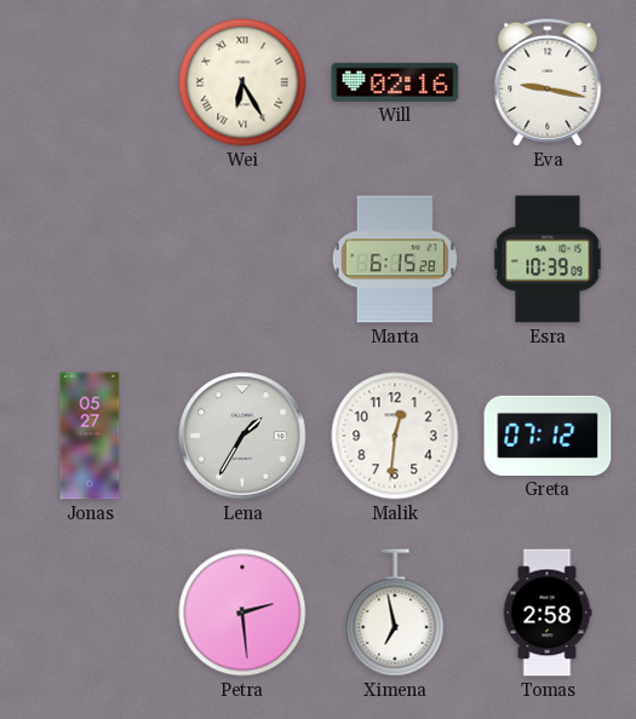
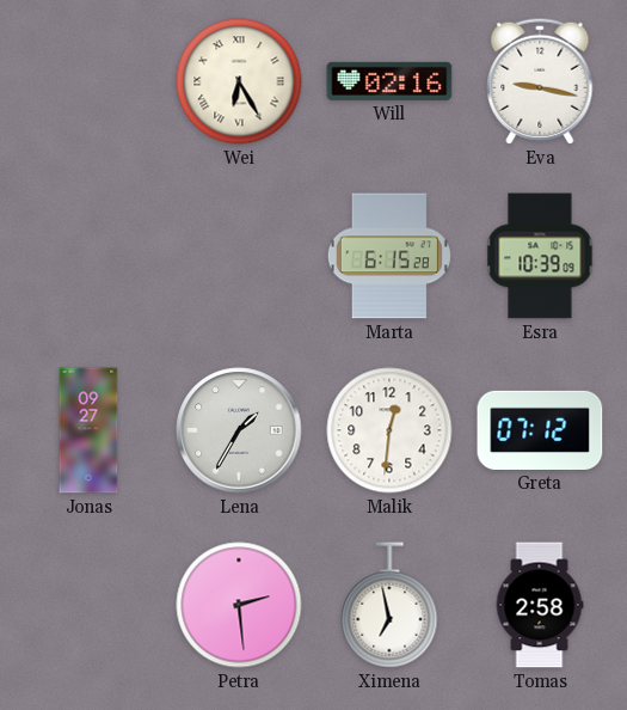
Jonas: 05:27 -> 09:27 (88, 430)
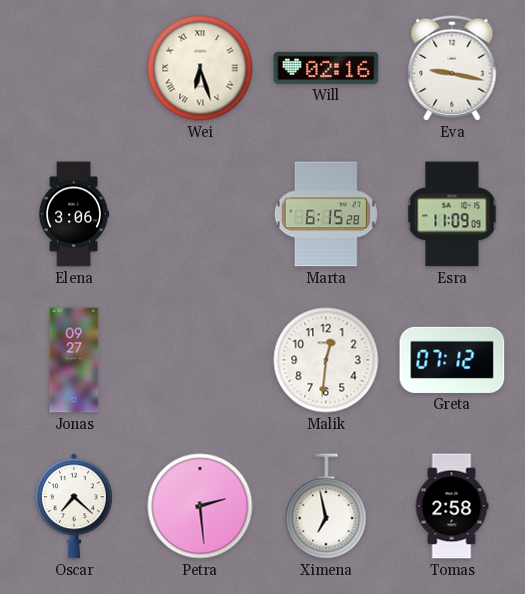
Wei: 6:25 -> 6:27 (200, 68)
Elena: none -> 3:06 (73, 214)
Esra: 10:39 -> 11:09 (452, 214)
Lena: 1:35 -> none (239, 430)
Oscar: none -> 7:22 (74, 506)
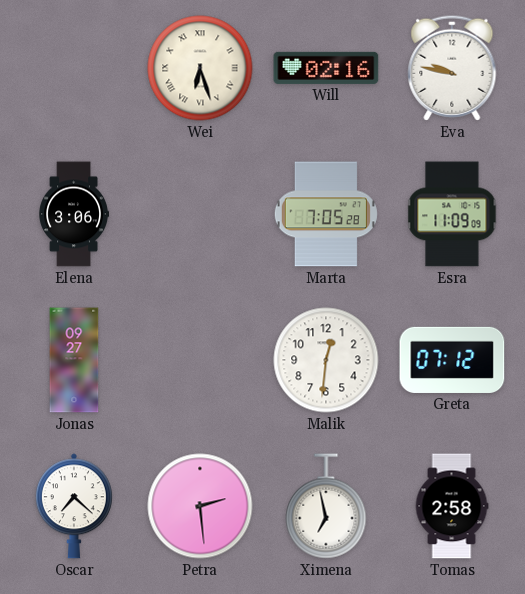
Eva: 9:17 -> 9:47 (452, 68)
Marta: 6:15 -> 7:05 (326, 214)
